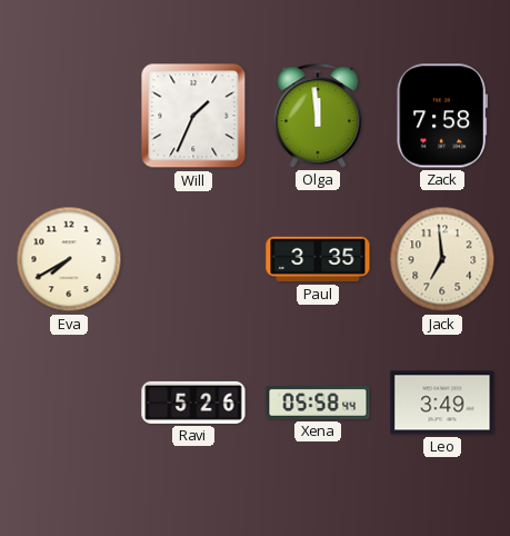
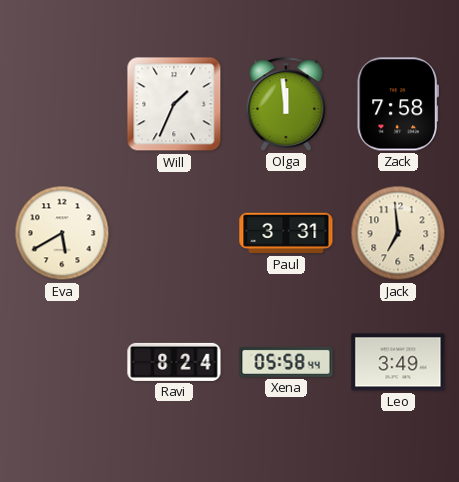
Eva: 7:40 -> 5:40 (62, 233)
Paul: 3:35 -> 3:31 (286, 233)
Ravi: 5:26 -> 8:24 (174, 362)
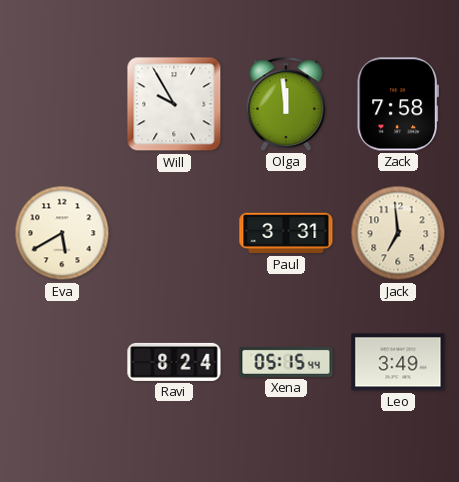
Will: 1:34 -> 9:55 (174, 104)
Xena: 05:58 -> 05:15 (286, 362)
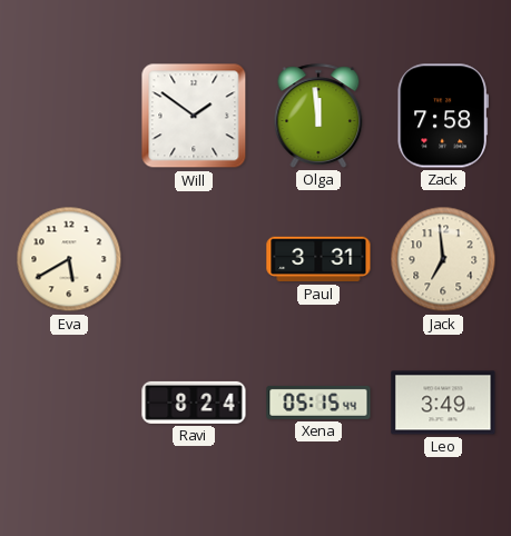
Will: 9:55 -> 1:51 (194, 116)
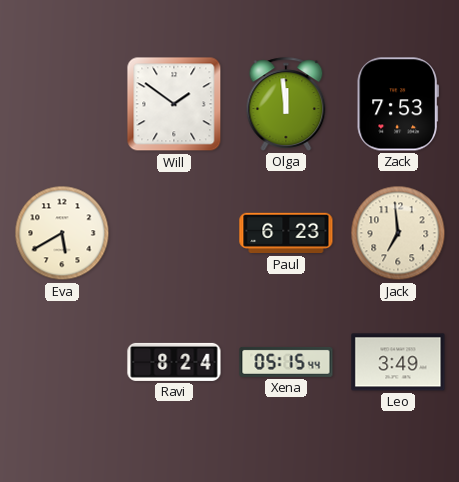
Zack: 7:58 -> 7:53 (398, 104)
Paul: 3:31 -> 6:23 (286, 233)
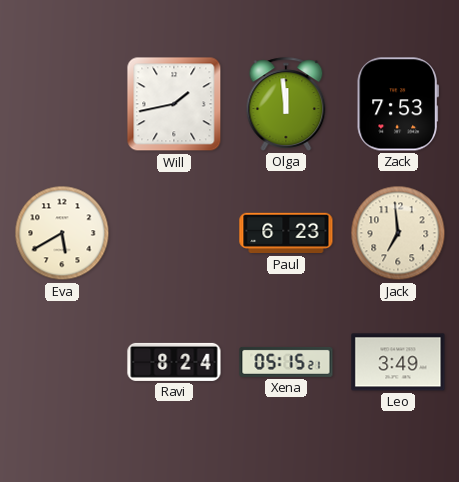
Will: 1:51 -> 1:43 (174, 104)
Xena: 05:15:44 -> 05:15:21 (286, 362)
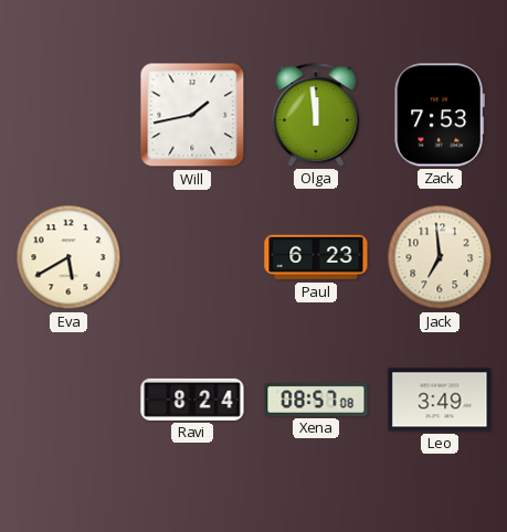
Xena: 05:15 -> 08:57 (316, 400)
